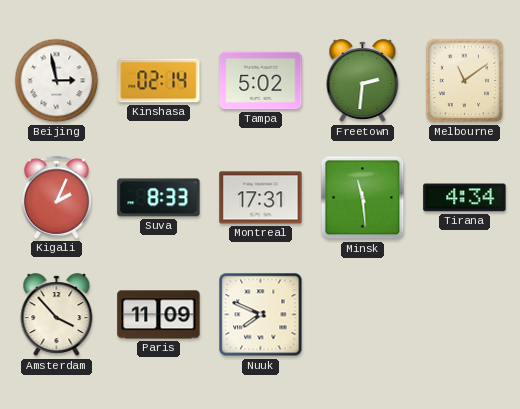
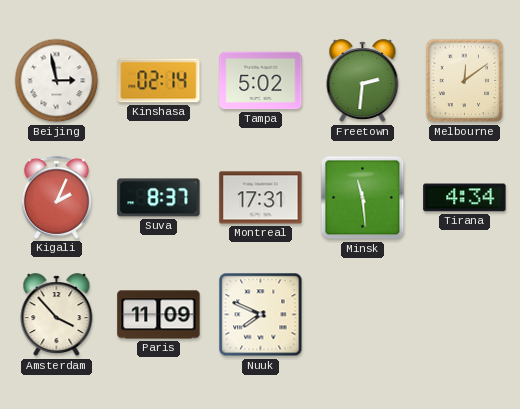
Melbourne: 11:09 -> 12:09 (465, 81)
Suva: 8:33 -> 8:37 (159, 198)
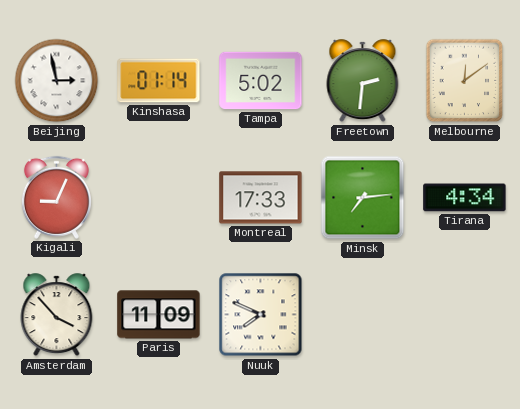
Kinshasa: 02:14 -> 01:14 (159, 81)
Kigali: 2:04 -> 9:04 (56, 197)
Suva: 8:37 -> none (159, 198)
Montreal: 17:31 -> 17:33 (261, 198)
Minsk: 11:29 -> 7:14 (363, 198)
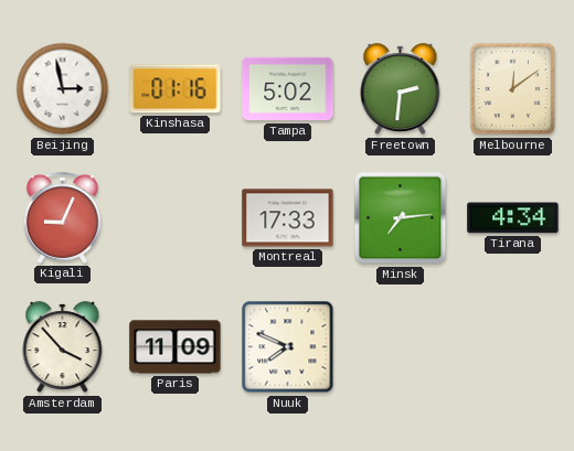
Kinshasa: 01:14 -> 01:16 (176, 89)
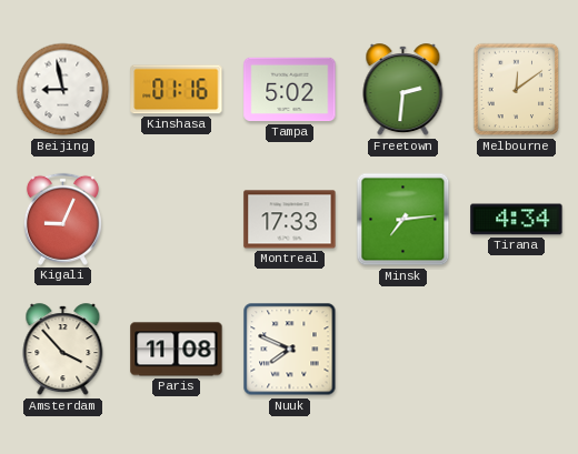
Beijing: 2:58 -> 8:58 (63, 90)
Paris: 11:09 -> 11:08 (177, 350)
